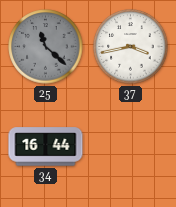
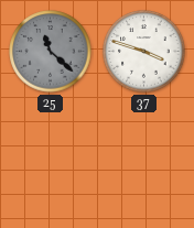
37: 3:43 -> 3:48 (144, 52)
34: 16:44 -> none (46, 147)
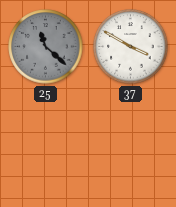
37: 3:48 -> 3:50 (131, 47)
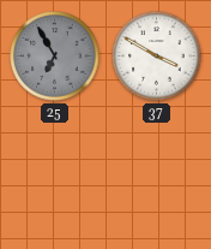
25: 11:22 -> 6:55 (55, 57)
